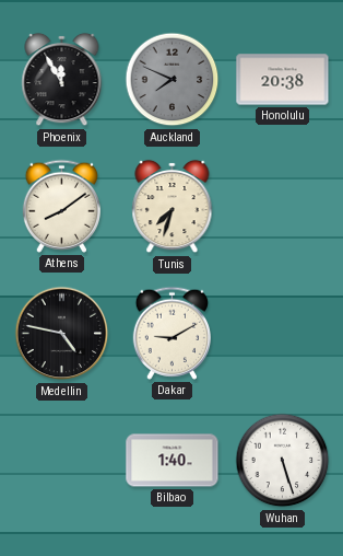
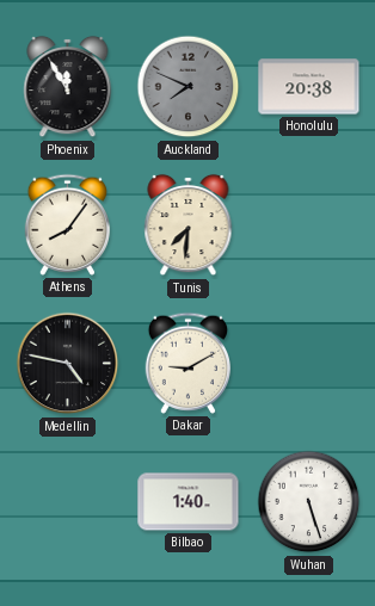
Athens: 8:09 -> 8:06 (67, 224)
Tunis: 7:33 -> 7:31 (189, 225)
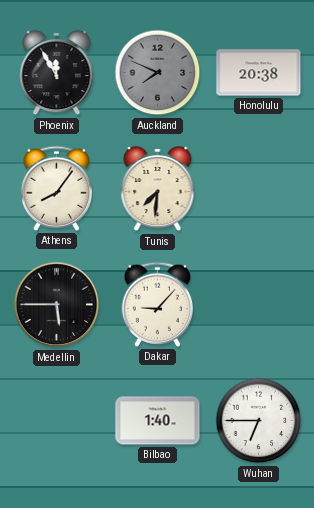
Medellin: 4:47 -> 5:45 (57, 305)
Dakar: 9:10 -> 9:07 (157, 304)
Wuhan: 5:27 -> 6:45 (259, 421)
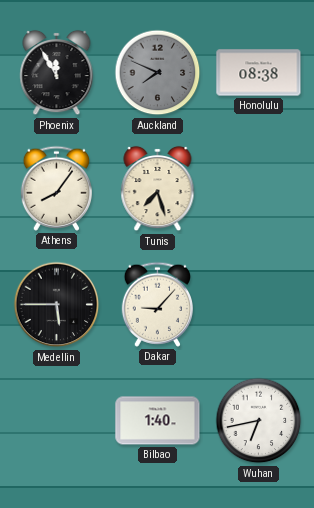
Honolulu: 20:38 -> 08:38 (259, 73)
Tunis: 7:31 -> 7:27 (158, 189)
Wuhan: 6:45 -> 6:43 (259, 421)
